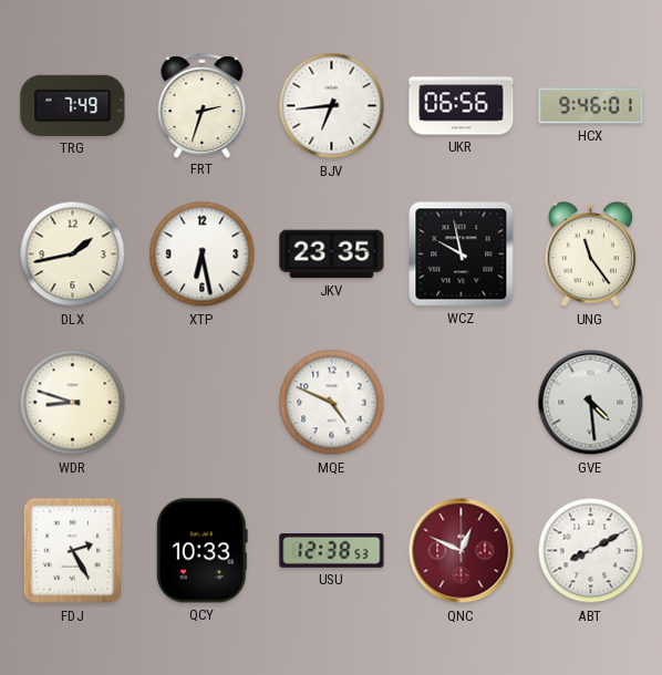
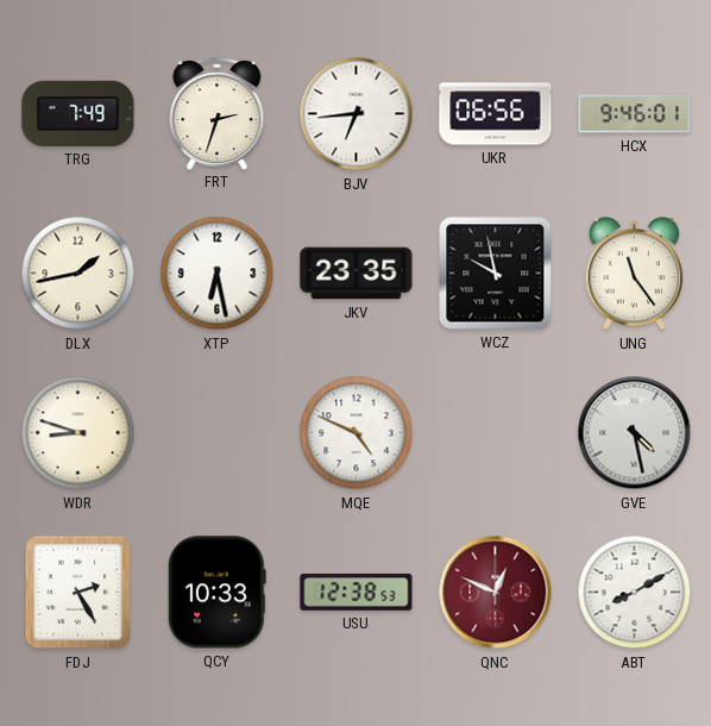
GVE: 4:29 -> 4:28 (635, 433)
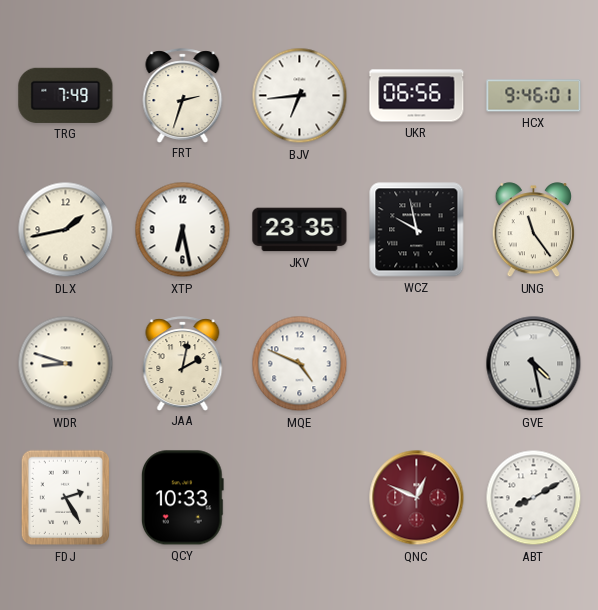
JAA: none -> 2:02 (183, 363)
USU: 12:38 -> none (357, 592)
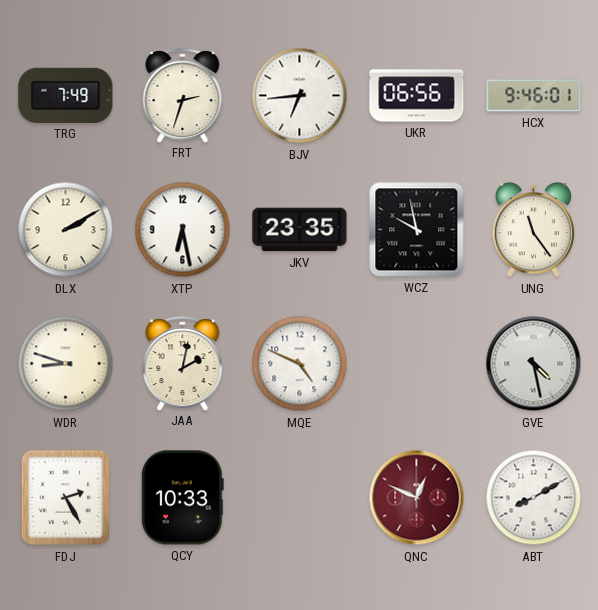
DLX: 1:43 -> 2:10 (66, 230)
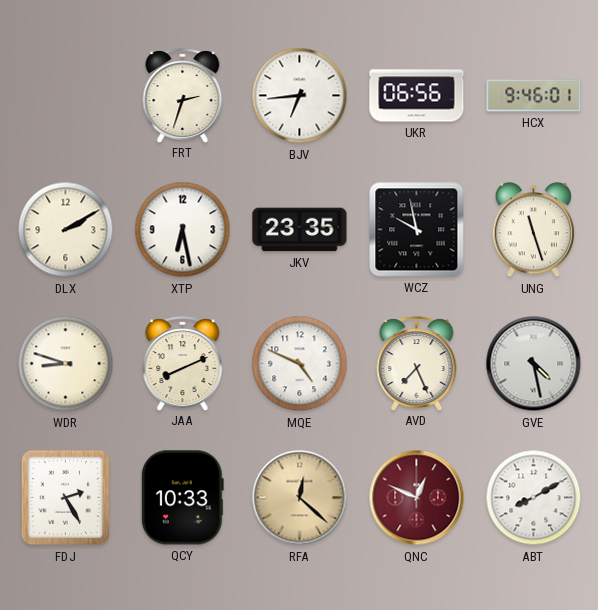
TRG: 7:49 -> none (66, 95)
UNG: 11:24 -> 11:27 (533, 230)
JAA: 2:02 -> 8:11 (183, 363)
AVD: none -> 7:26 (417, 363)
RFA: none -> 12:22 (300, 498)
